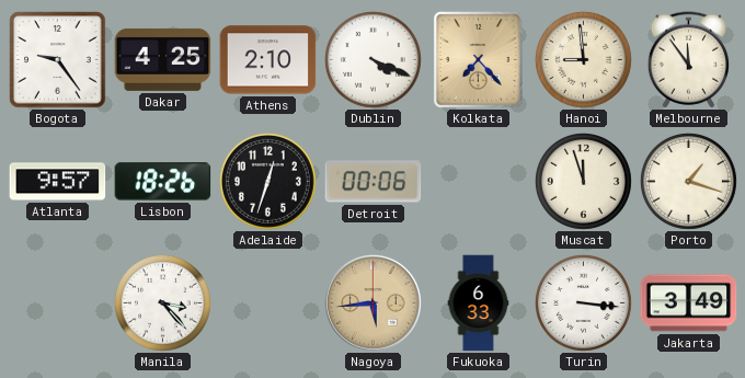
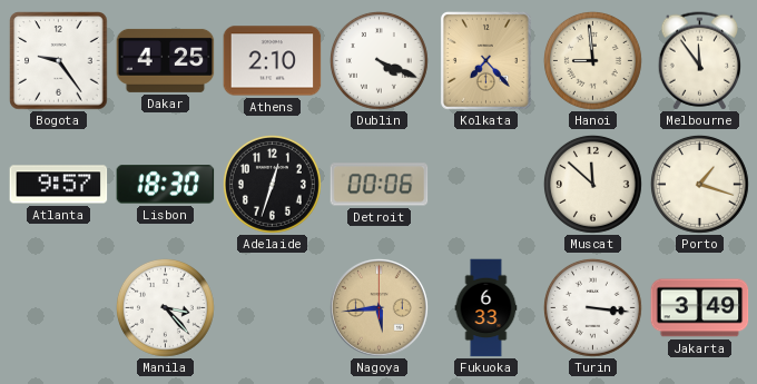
Lisbon: 18:26 -> 18:30 (166, 185)
Muscat: 11:57 -> 11:52 (592, 184)
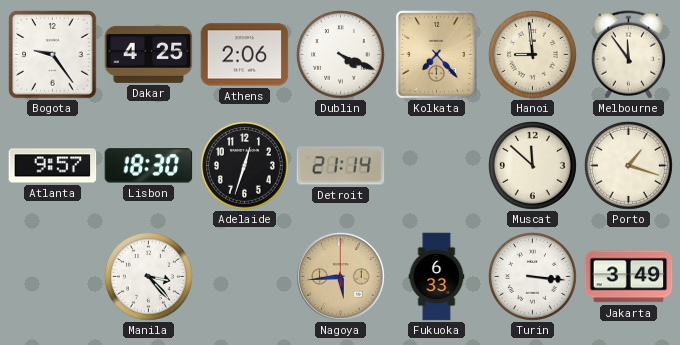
Athens: 2:10 -> 2:06 (245, 55)
Detroit: 00:06 -> 21:14 (341, 166)
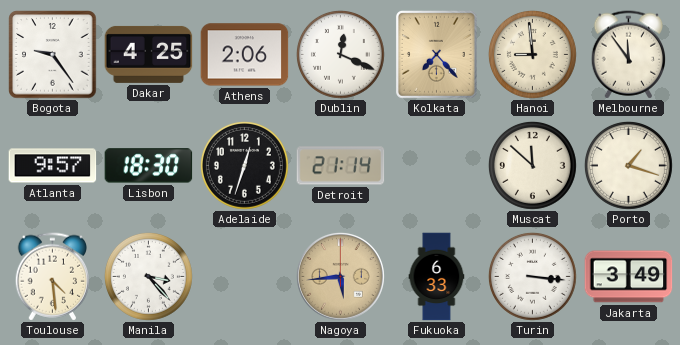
Dublin: 4:19 -> 12:19 (340, 54)
Toulouse: none -> 4:29 (53, 277)
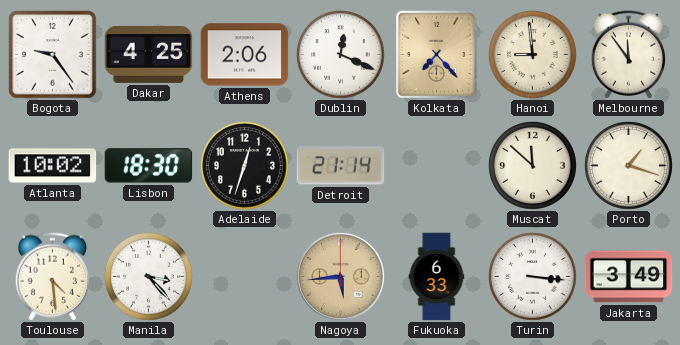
Atlanta: 9:57 -> 10:02 (53, 166)
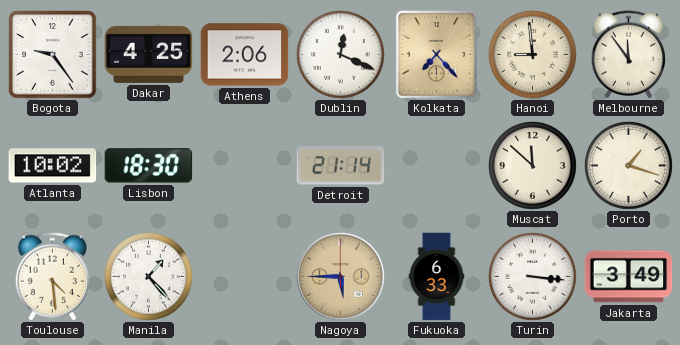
Adelaide: 12:33 -> none (244, 165)
Manila: 3:23 -> 1:23 (148, 276)
Nagoya: 5:44 -> 5:45 (340, 276)
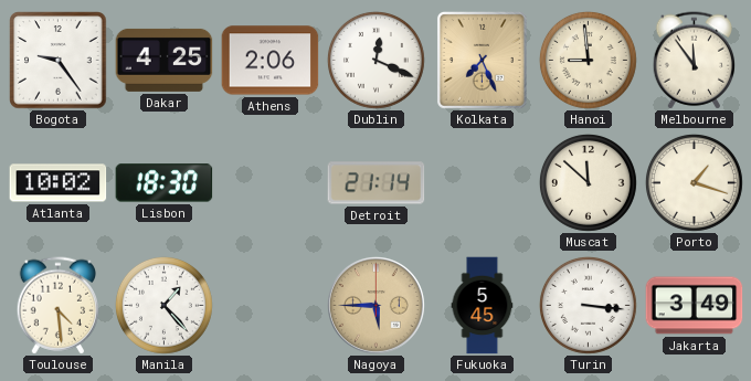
Kolkata: 7:23 -> 7:26 (482, 60)
Fukuoka: 6:33 -> 5:45 (483, 306)
